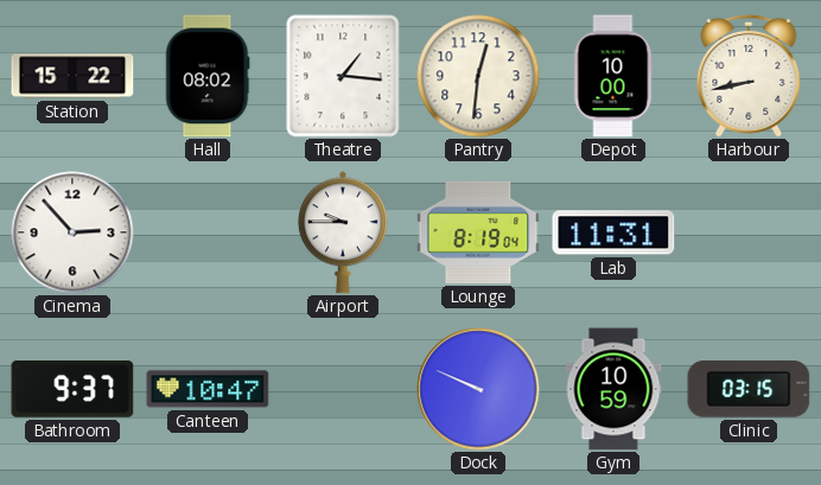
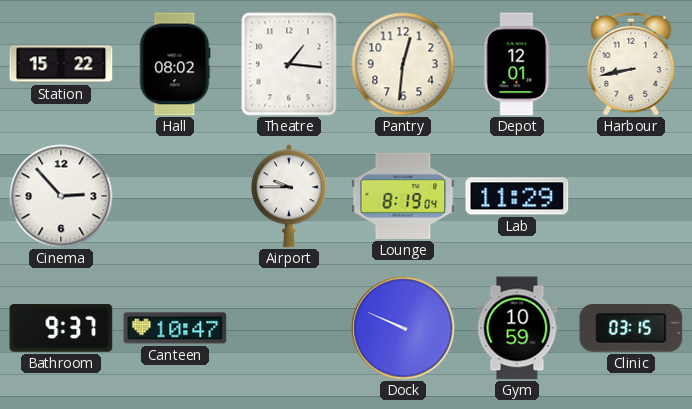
Depot: 10:00 -> 12:01 (517, 64)
Lab: 11:31 -> 11:29 (517, 196)
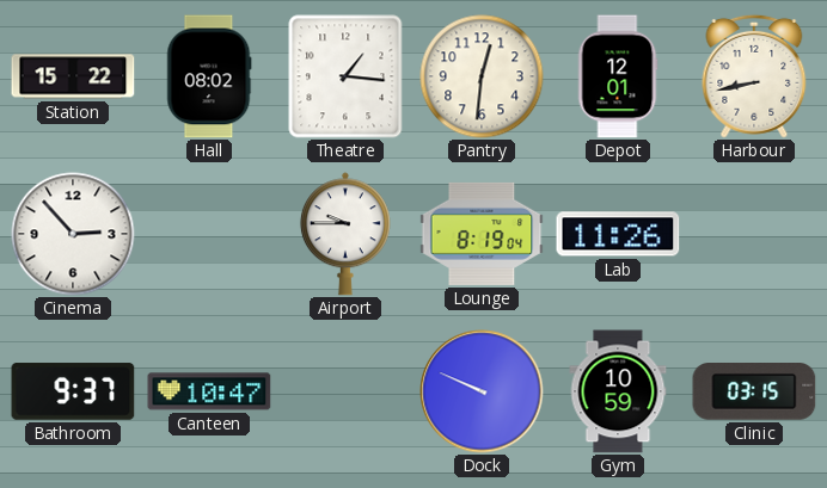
Lab: 11:29 -> 11:26 (618, 234)
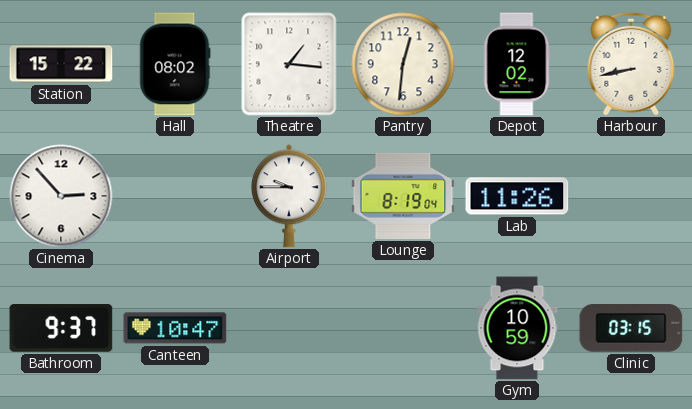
Depot: 12:01 -> 12:02 (517, 64)
Dock: 9:49 -> none (482, 391)
